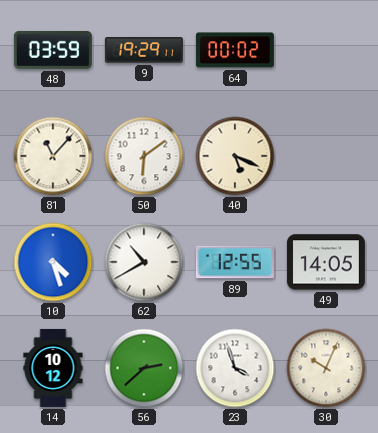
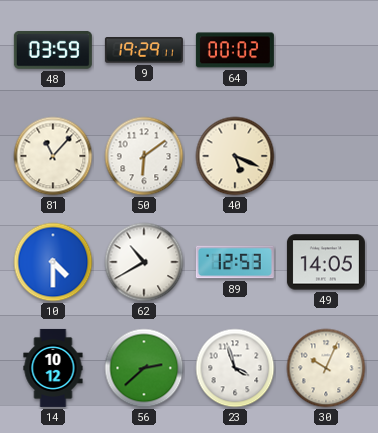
10: 4:27 -> 4:30 (53, 262)
89: 12:55 -> 12:53 (235, 262)
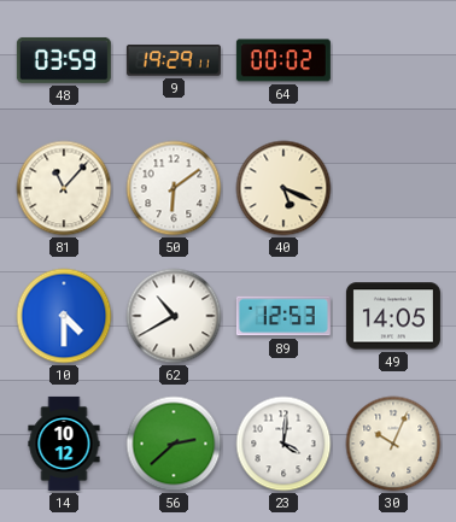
23: 3:57 -> 4:01 (283, 444)
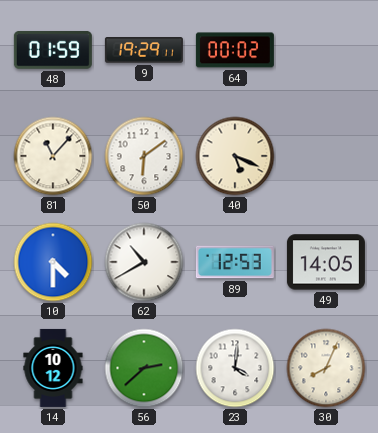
48: 03:59 -> 01:59 (53, 50)
30: 10:04 -> 8:04 (326, 368)
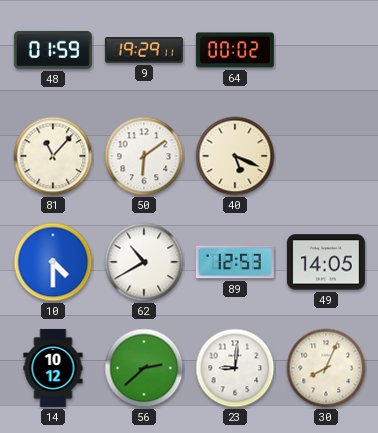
23: 4:01 -> 9:01 (235, 368)
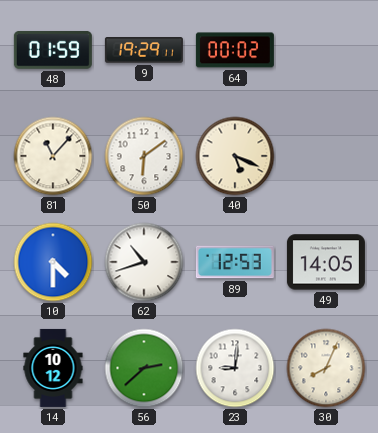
62: 10:40 -> 10:42 (144, 262)
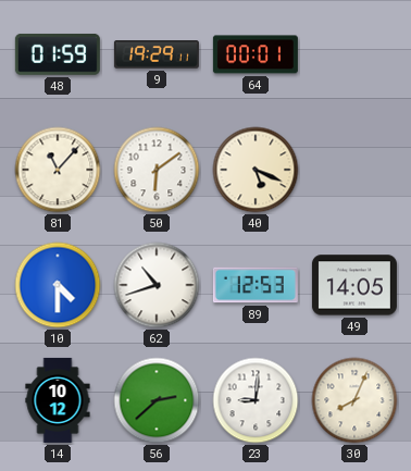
64: 00:02 -> 00:01 (256, 54)
